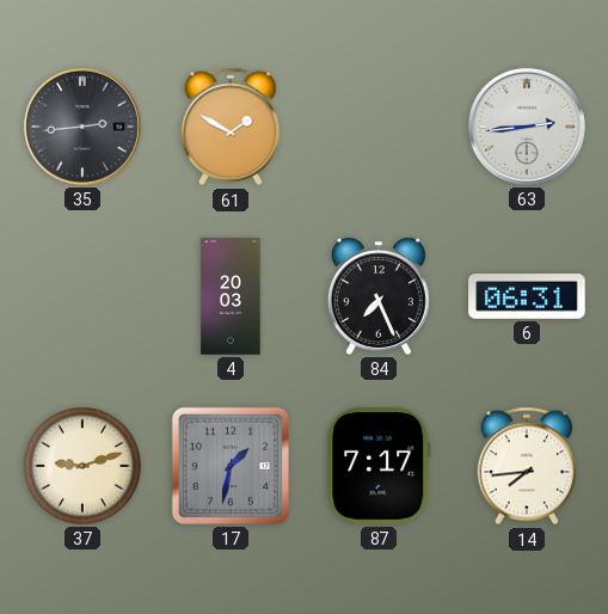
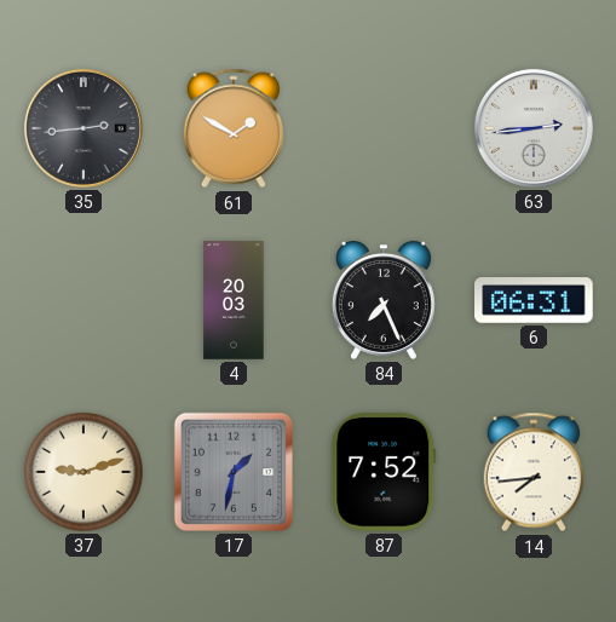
87: 7:17 -> 7:52 (384, 472)
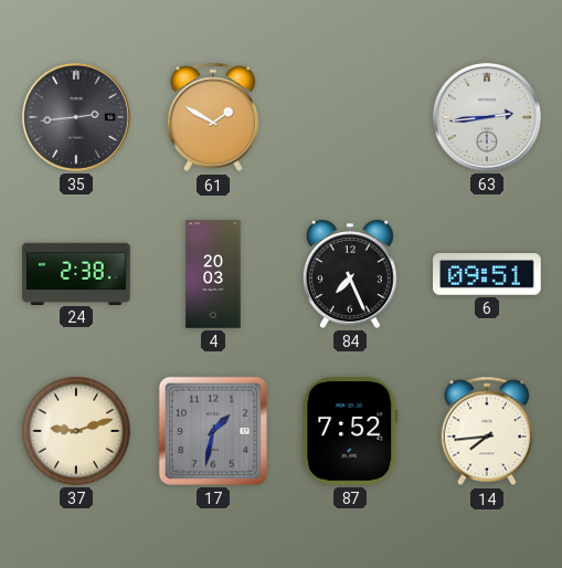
24: none -> 2:38 (76, 273)
6: 06:31 -> 09:51 (487, 274)
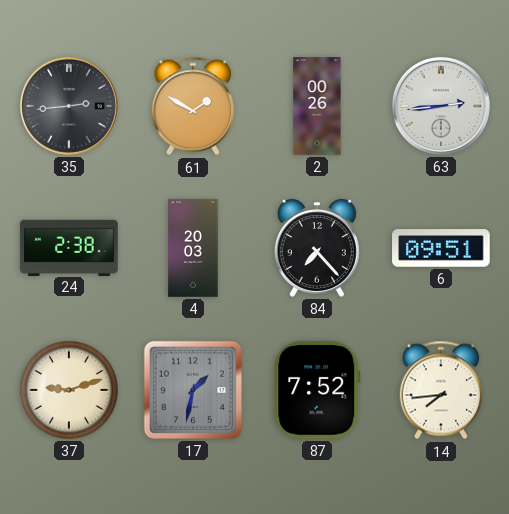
2: none -> 00:26 (317, 106)
84: 7:26 -> 7:23 (317, 248)
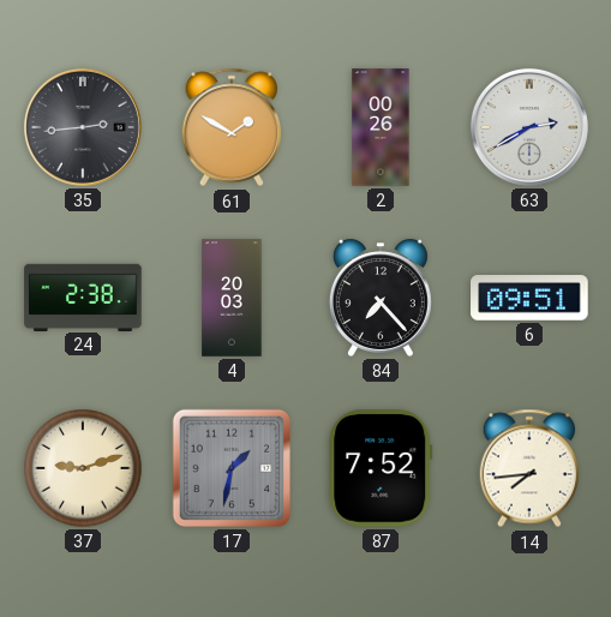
63: 2:44 -> 2:40 (529, 127)
